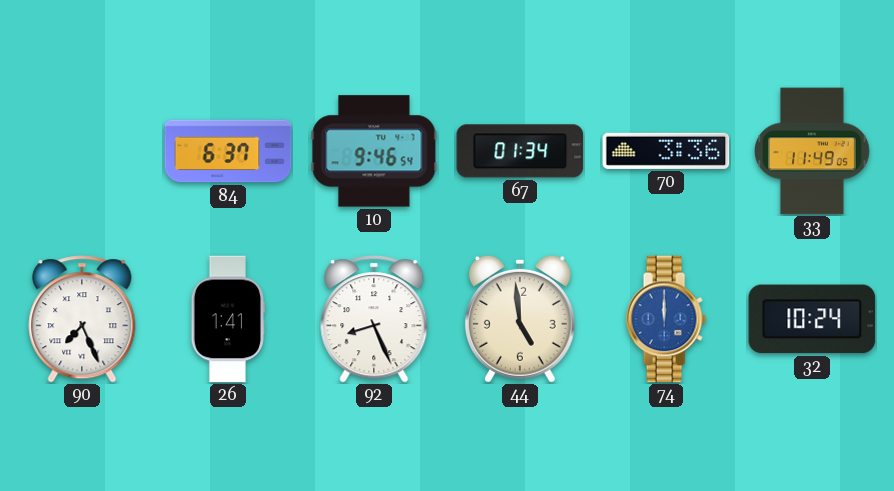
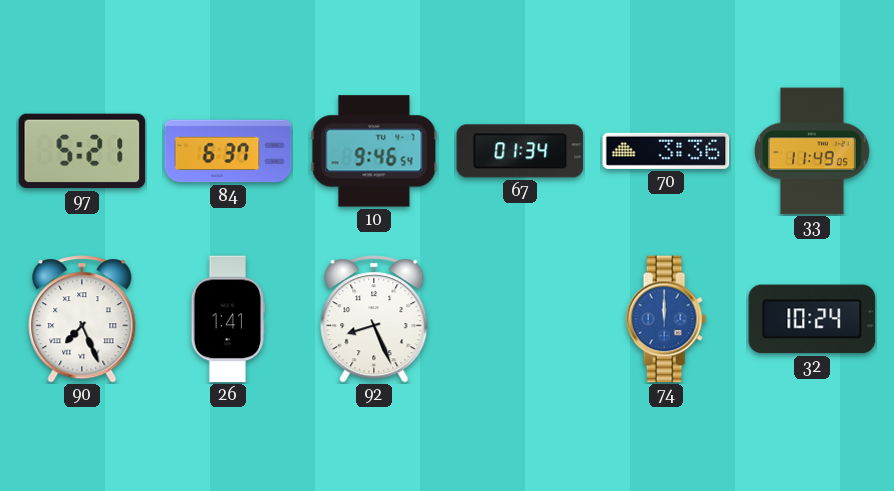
97: none -> 5:21 (82, 151)
44: 4:59 -> none (520, 319)
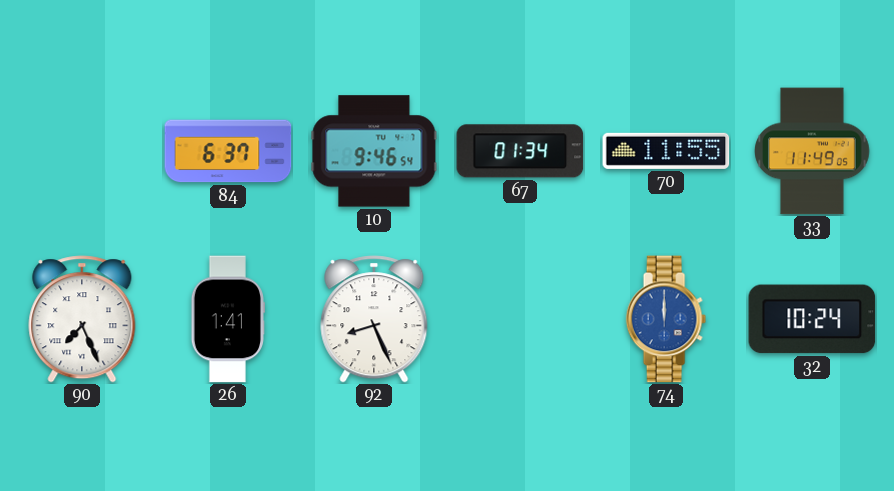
97: 5:21 -> none (82, 151)
70: 3:36 -> 11:55 (666, 151)
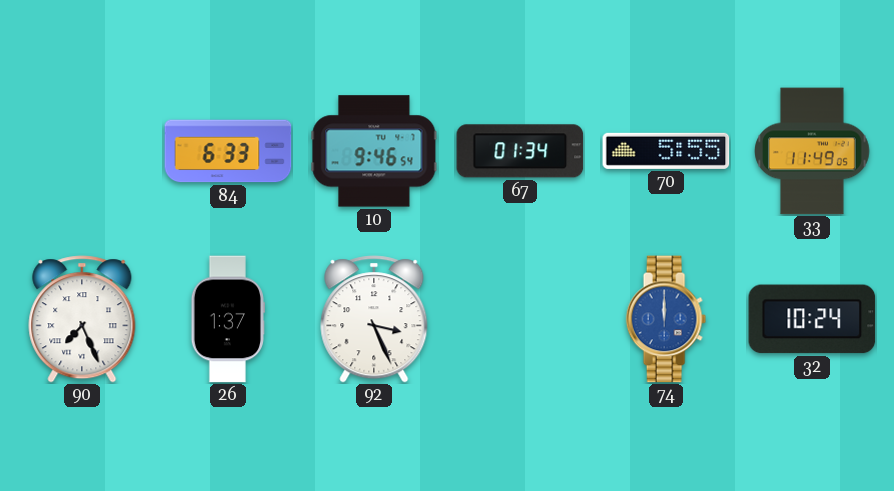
84: 6:37 -> 6:33 (228, 151)
70: 11:55 -> 5:55 (666, 151)
26: 1:41 -> 1:37 (227, 319)
92: 8:26 -> 3:26 (374, 319)
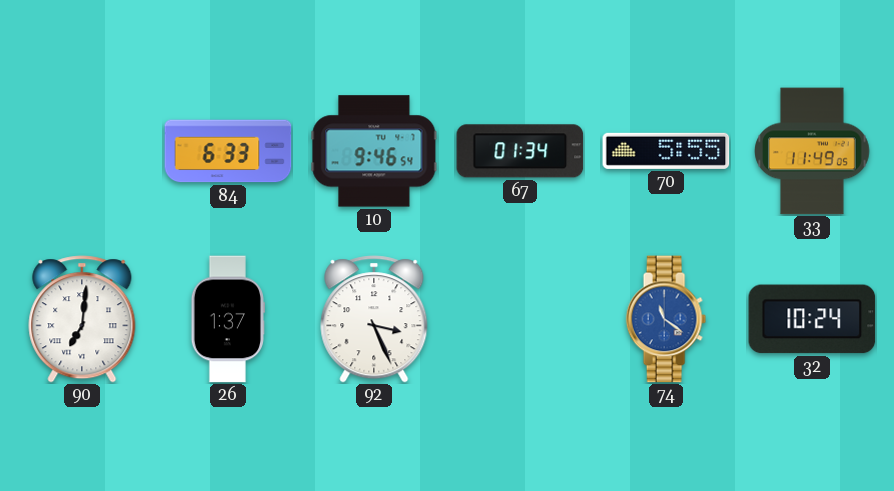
90: 7:26 -> 7:01 (82, 319)
74: 12:00 -> 11:21 (666, 319)
